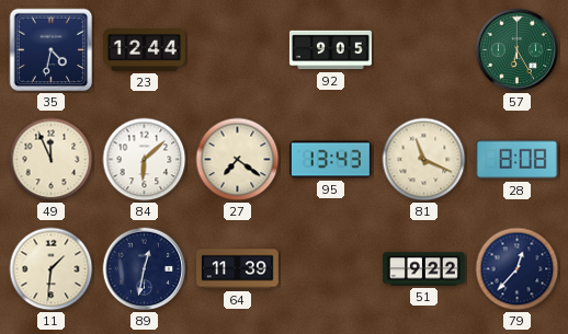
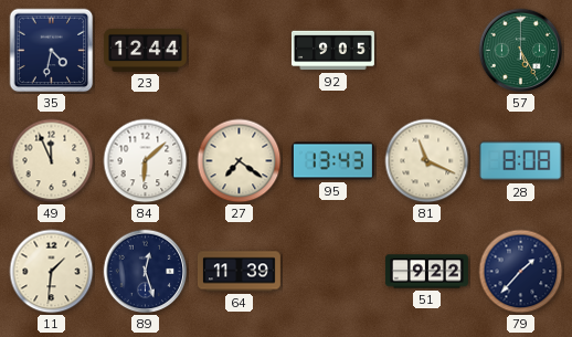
57: 6:25 -> 5:25 (521, 51)
89: 12:32 -> 12:27 (146, 272)
79: 12:37 -> 1:37 (521, 272)
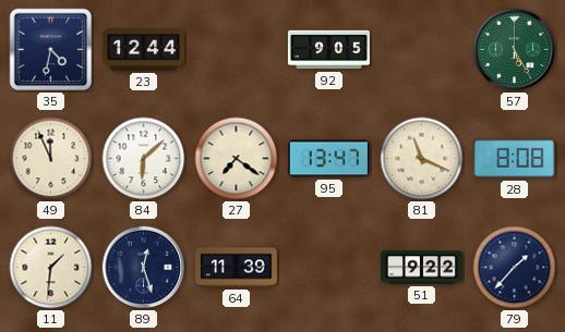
95: 13:43 -> 13:47 (328, 159)
